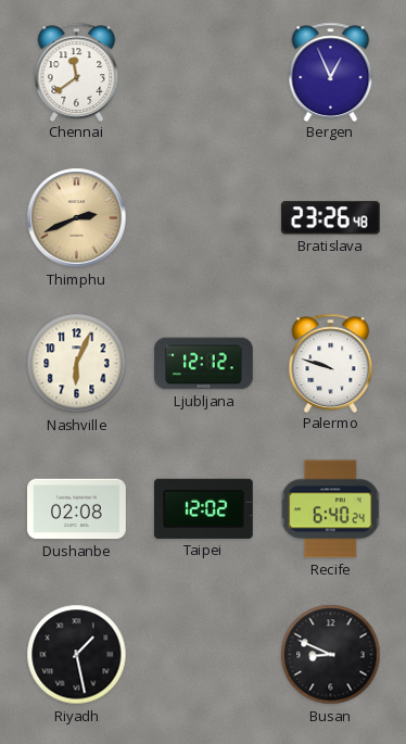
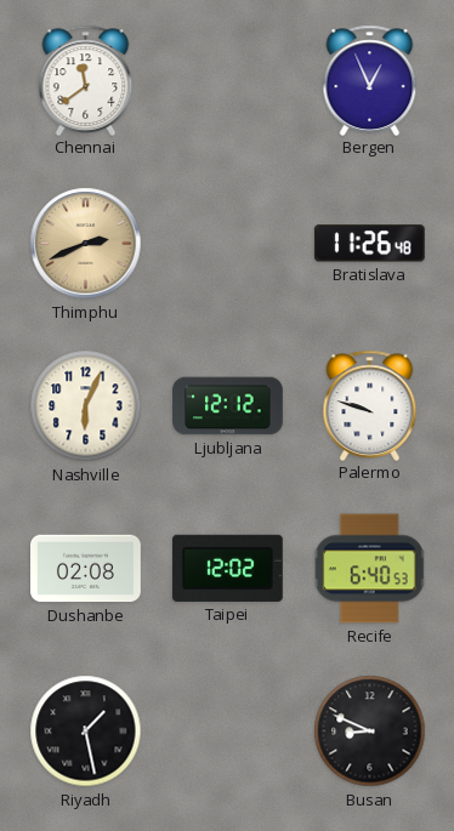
Bratislava: 23:26 -> 11:26 (369, 244)
Recife: 6:40:24 -> 6:40:53 (370, 569)
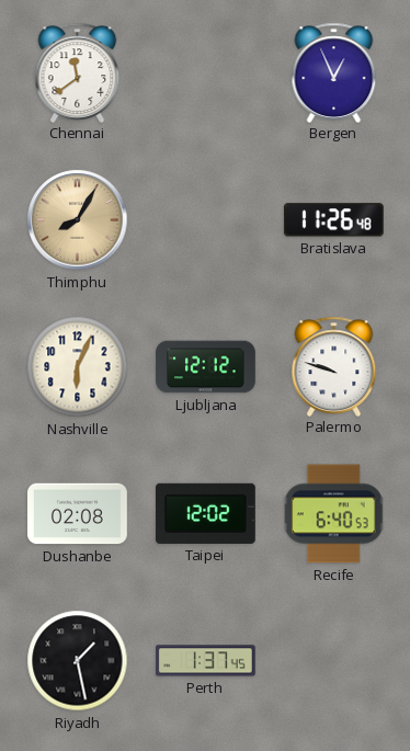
Thimphu: 2:41 -> 8:05 (78, 220)
Perth: none -> 1:37 (206, 661)
Busan: 8:49 -> none (370, 732)
